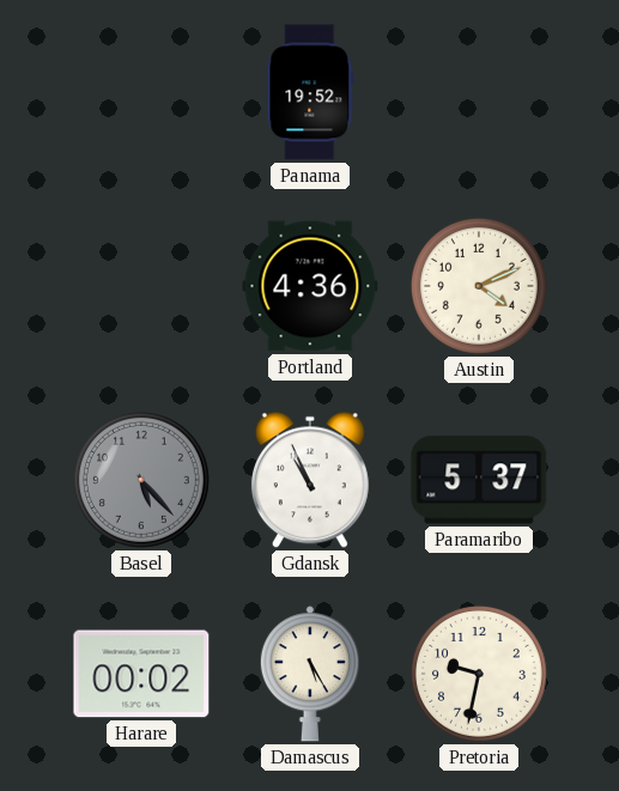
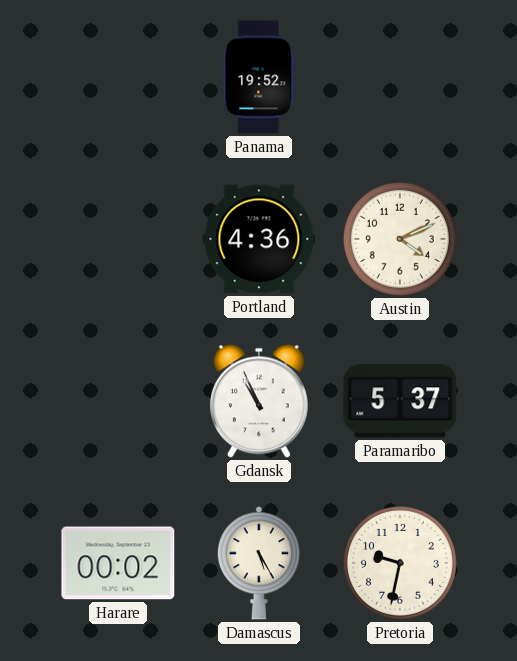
Basel: 5:23 -> none (141, 480)
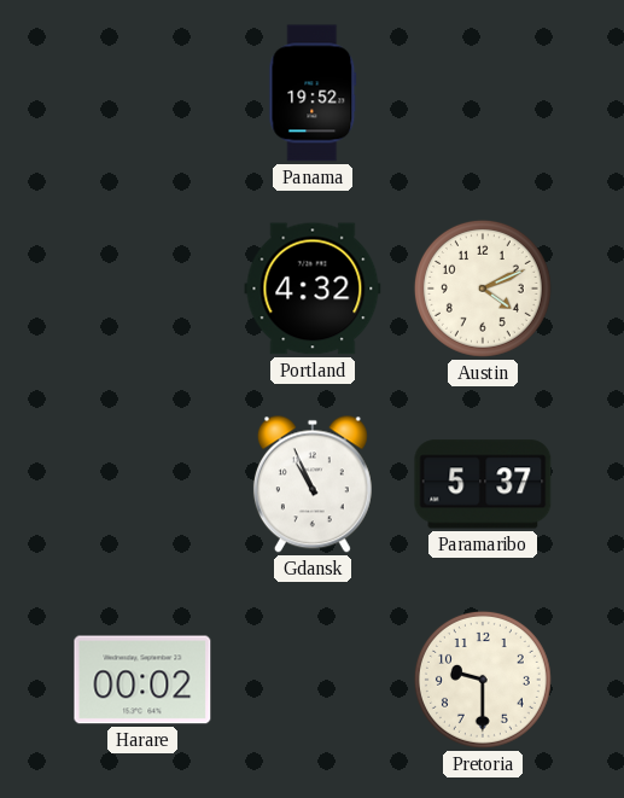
Portland: 4:36 -> 4:32 (313, 289)
Damascus: 5:25 -> none (259, 563)
Pretoria: 9:32 -> 9:30 (483, 680)
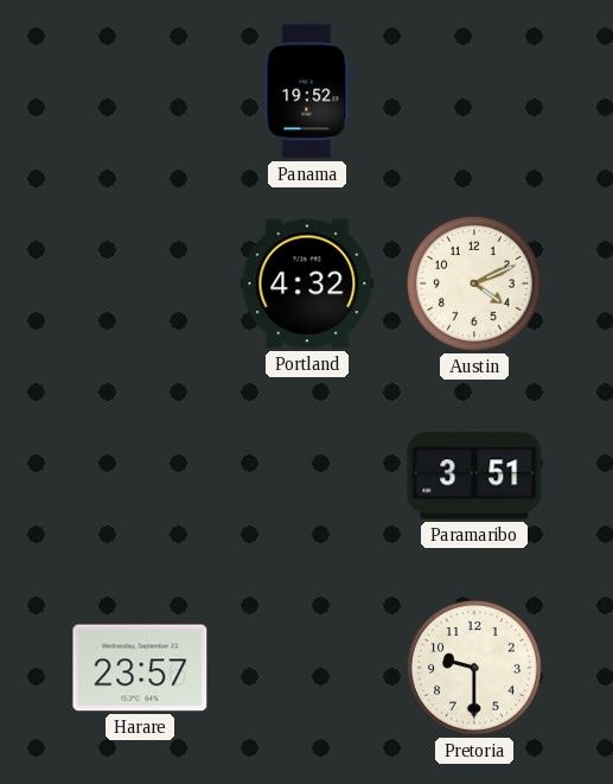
Gdansk: 10:56 -> none (313, 484)
Paramaribo: 5:37 -> 3:51 (474, 476)
Harare: 00:02 -> 23:57 (140, 668)
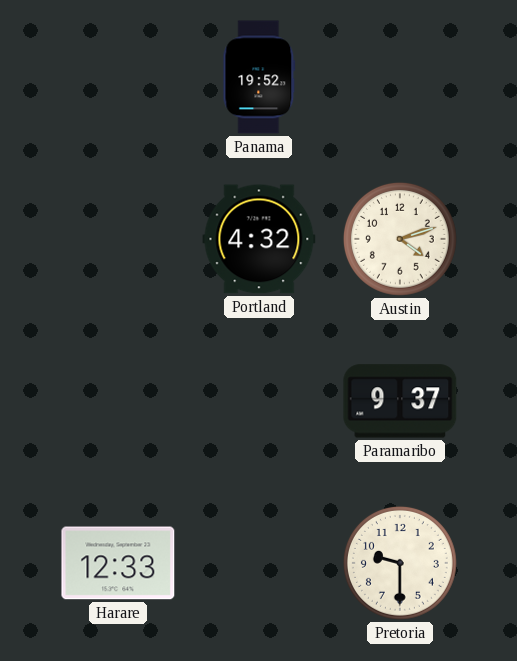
Austin: 4:11 -> 4:12 (400, 239)
Paramaribo: 3:51 -> 9:37 (400, 401)
Harare: 23:57 -> 12:33 (118, 563)
